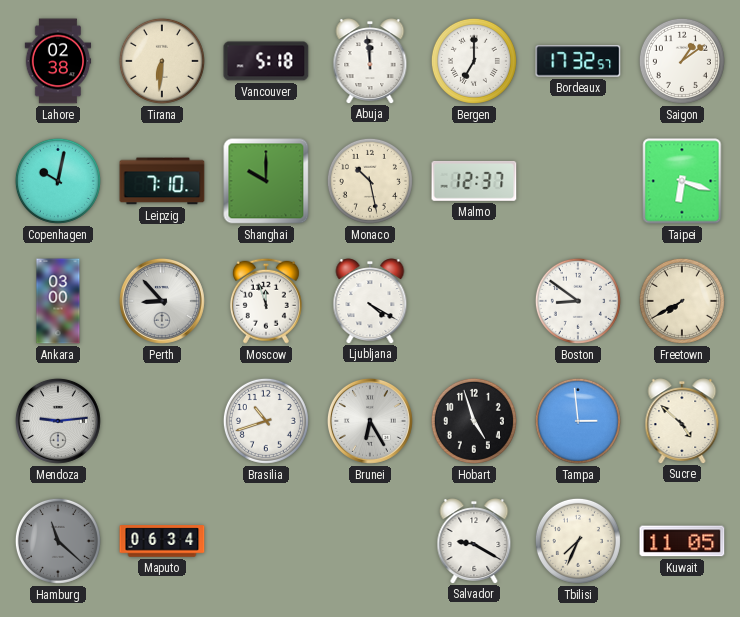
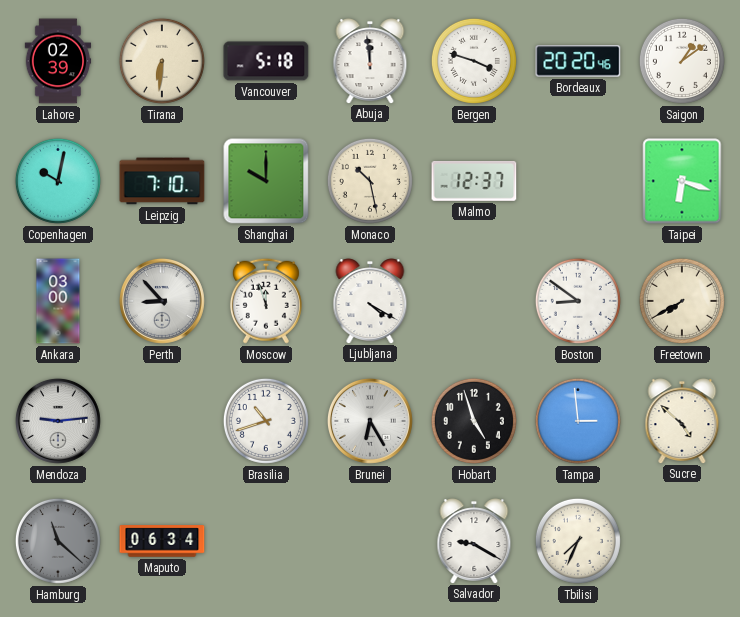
Lahore: 02:38 -> 02:39 (58, 61)
Bergen: 7:00 -> 3:48 (474, 61)
Bordeaux: 17:32 -> 20:20 (578, 61)
Kuwait: 11:05 -> none (682, 541)
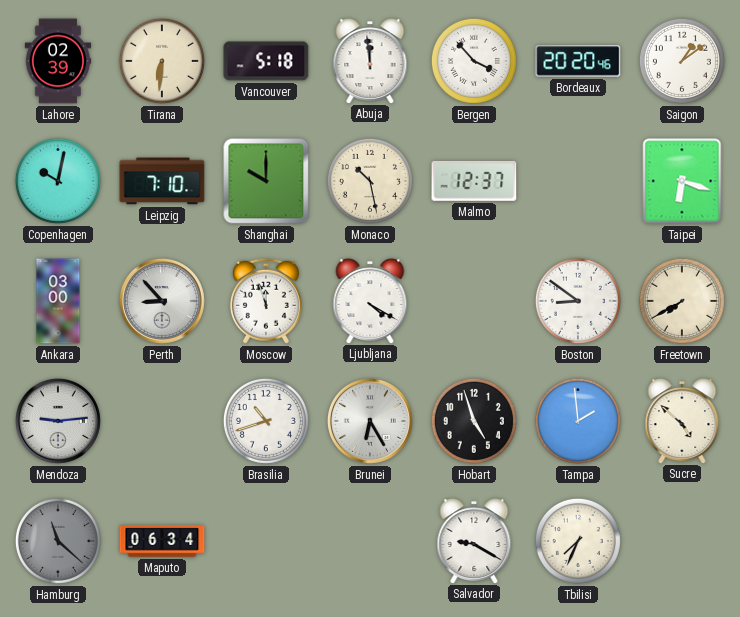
Bergen: 3:48 -> 3:53 (474, 61)
Tampa: 2:59 -> 1:59 (578, 421)
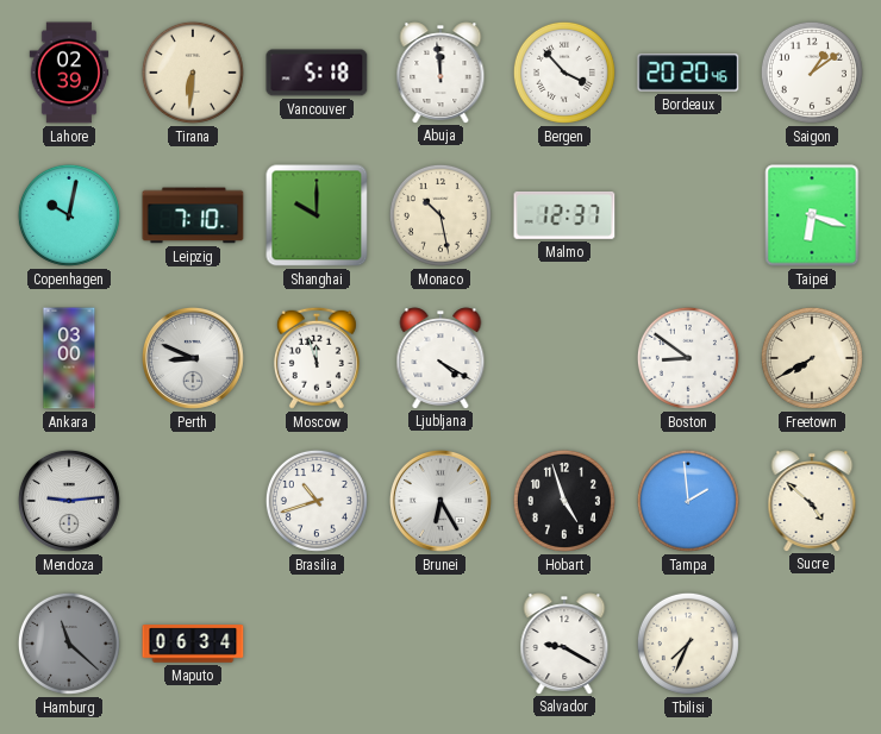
Perth: 8:53 -> 8:49 (193, 358)
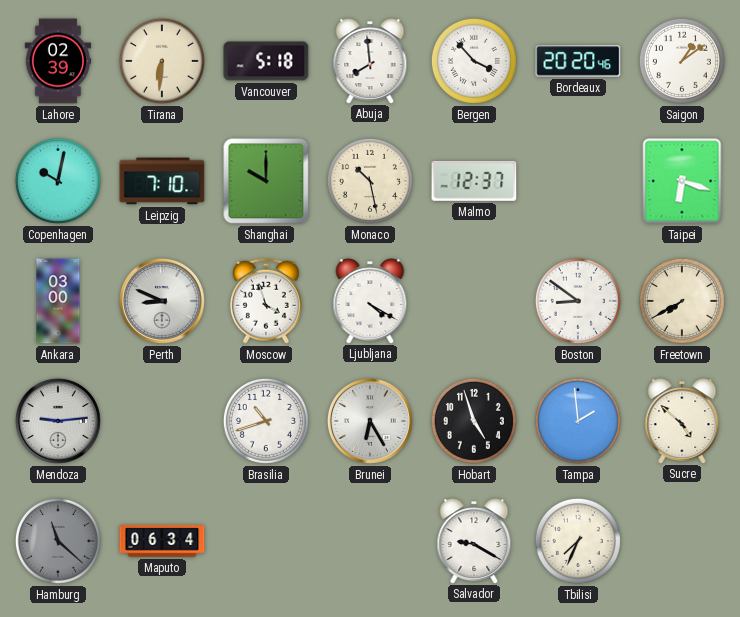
Abuja: 11:59 -> 7:59 (370, 61)
Moscow: 11:57 -> 3:57 (266, 301)
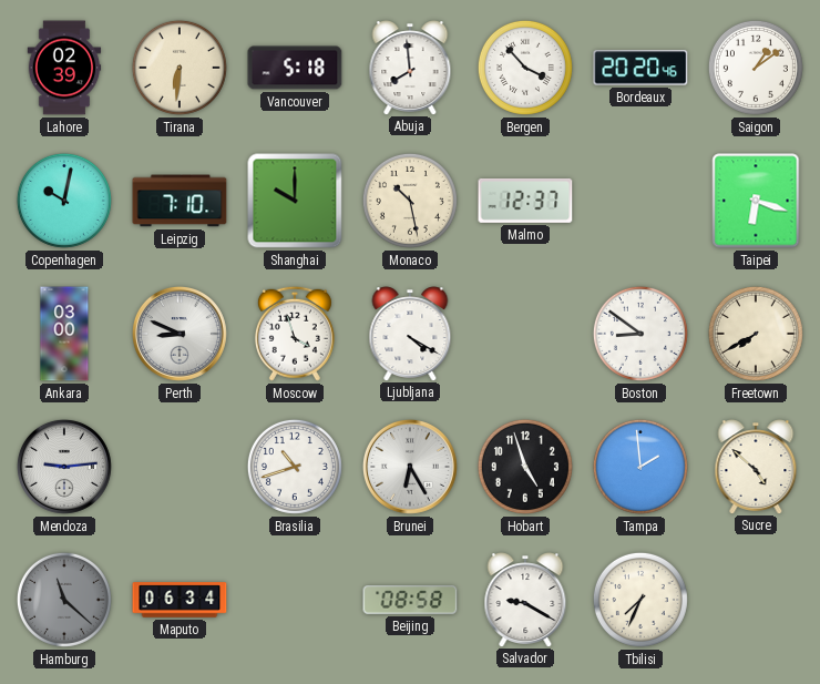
Beijing: none -> 08:58 (410, 601)
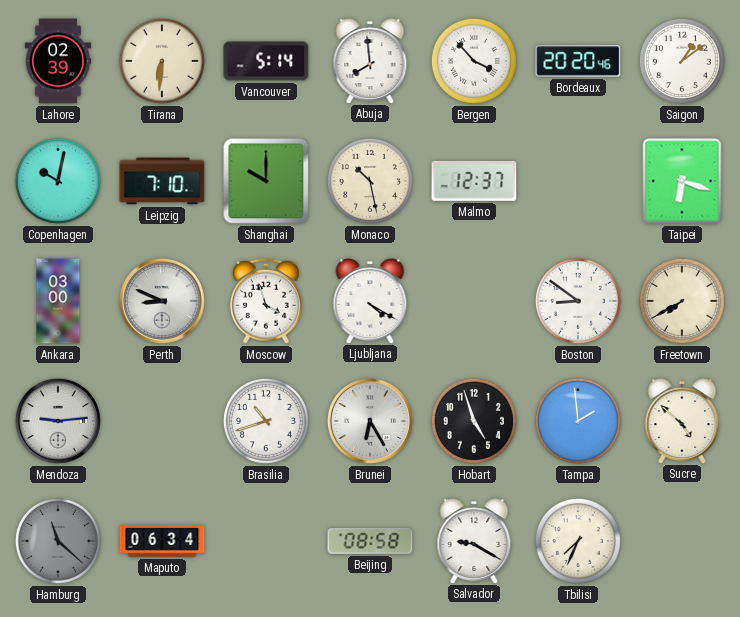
Vancouver: 5:18 -> 5:14 (266, 61)
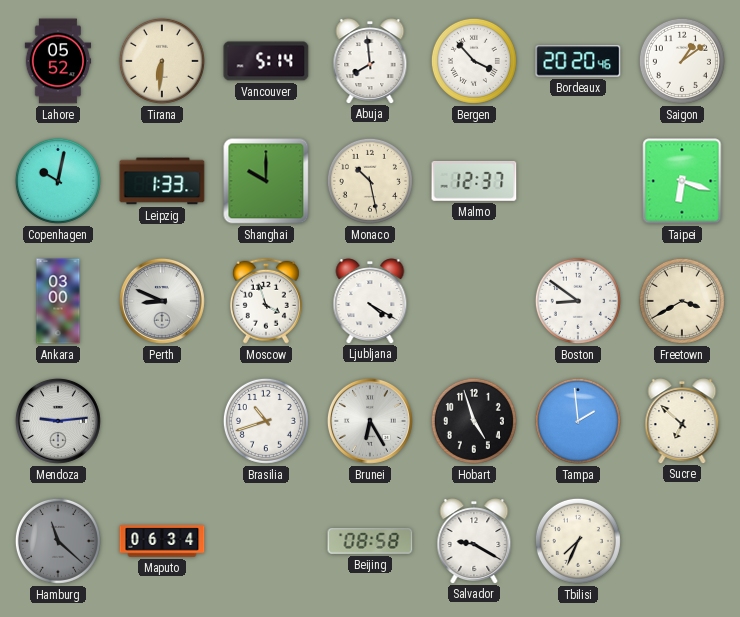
Lahore: 02:39 -> 05:52 (58, 61)
Leipzig: 7:10 -> 1:33 (162, 181)
Freetown: 7:40 -> 3:40 (682, 301)
Sucre: 4:52 -> 6:52 (682, 421)
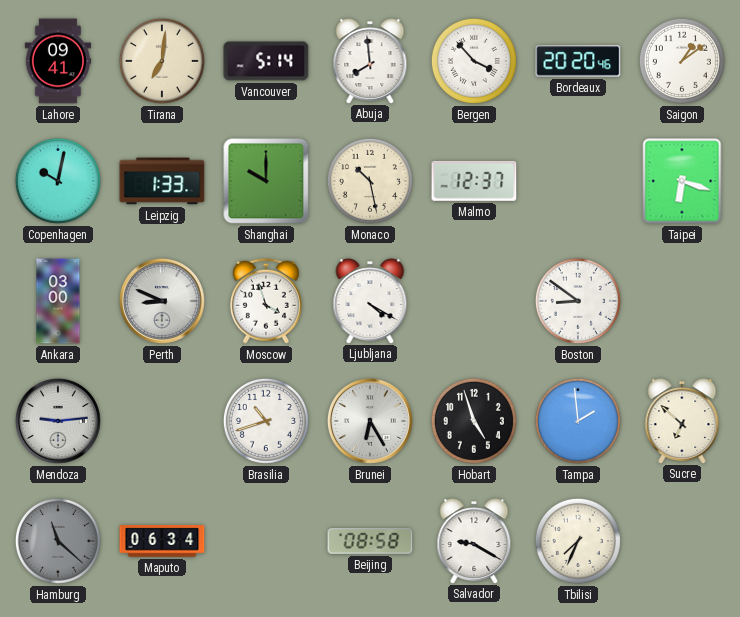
Lahore: 05:52 -> 09:41 (58, 61)
Tirana: 6:31 -> 7:01 (162, 61)
Freetown: 3:40 -> none (682, 301)
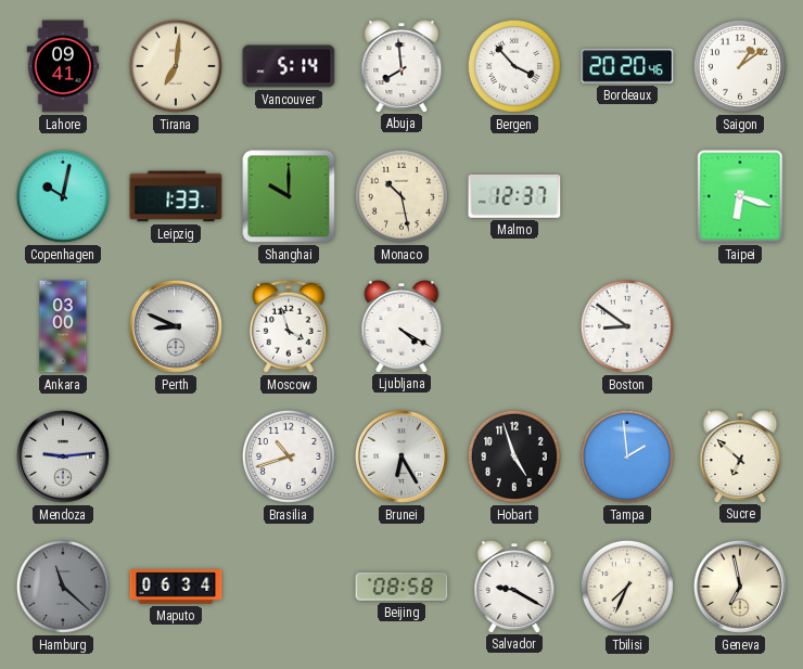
Geneva: none -> 6:58 (740, 587)
